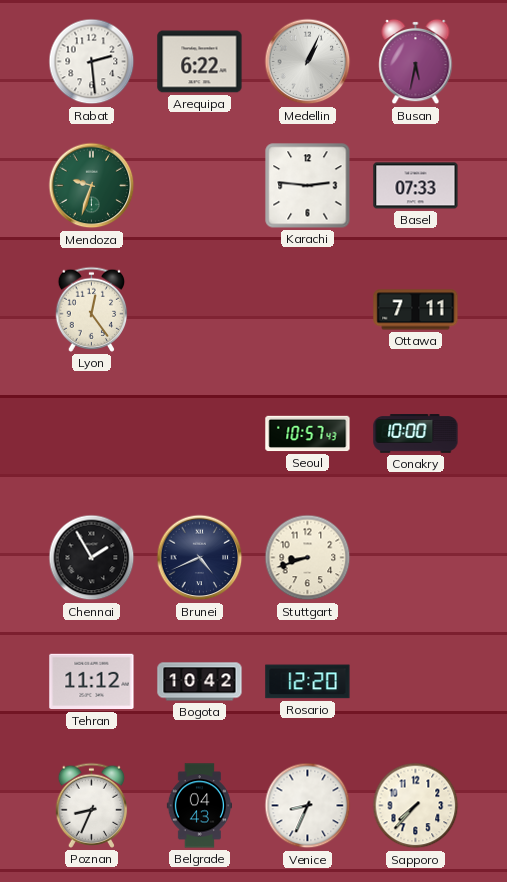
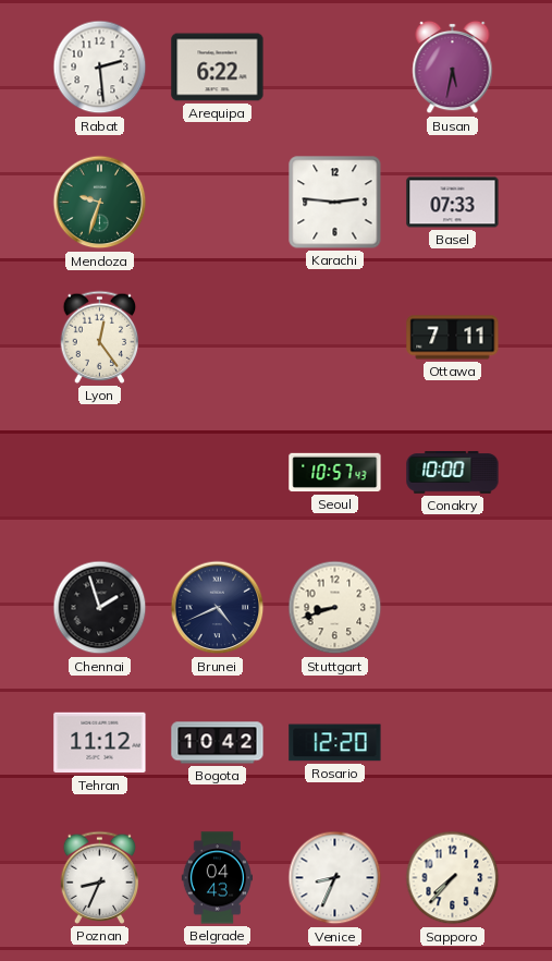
Medellin: 1:04 -> none (308, 62)
Chennai: 1:55 -> 1:57 (100, 608)
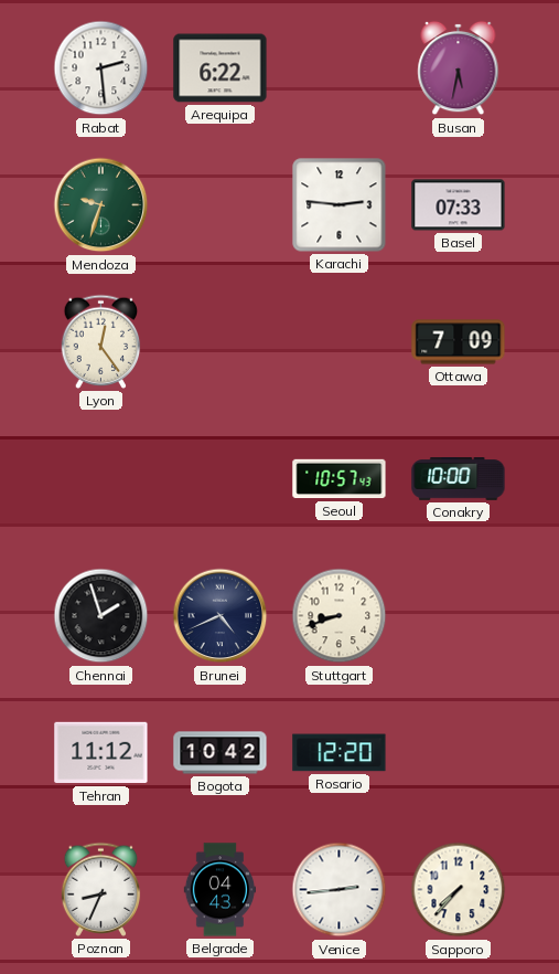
Ottawa: 7:11 -> 7:09 (459, 342)
Venice: 8:34 -> 2:44 (340, 890)
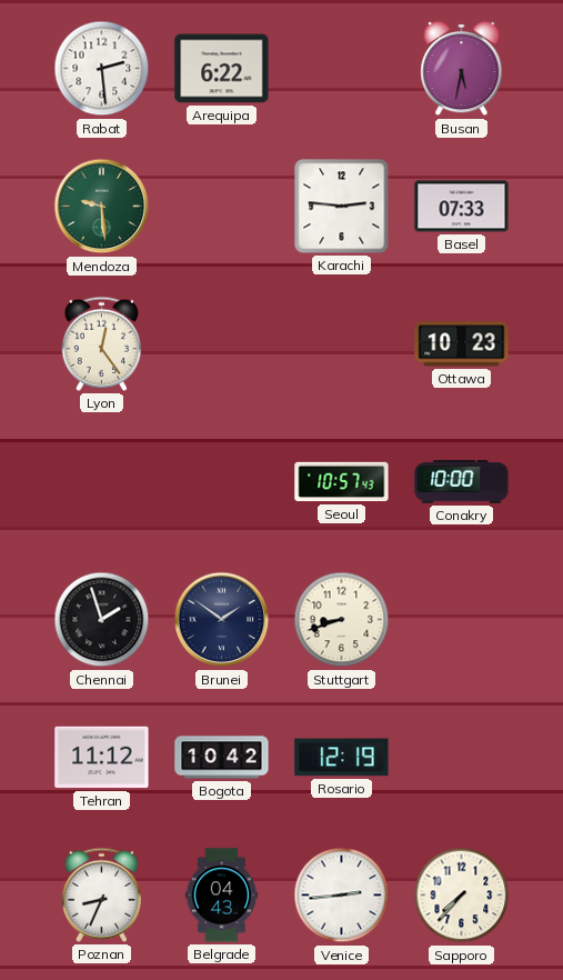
Mendoza: 9:33 -> 9:29 (102, 207)
Ottawa: 7:09 -> 10:23 (462, 344)
Brunei: 4:41 -> 1:51 (222, 620)
Rosario: 12:20 -> 12:19 (342, 758)
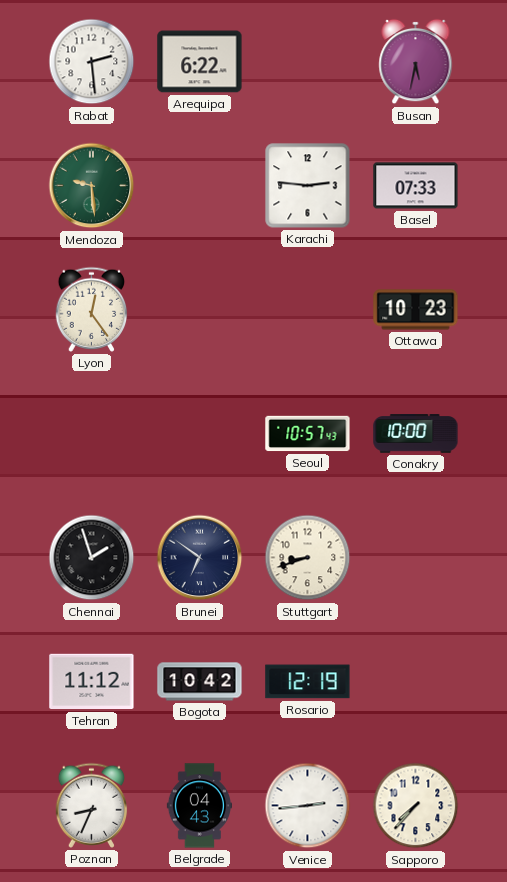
Brunei: 1:51 -> 6:51 (200, 558)
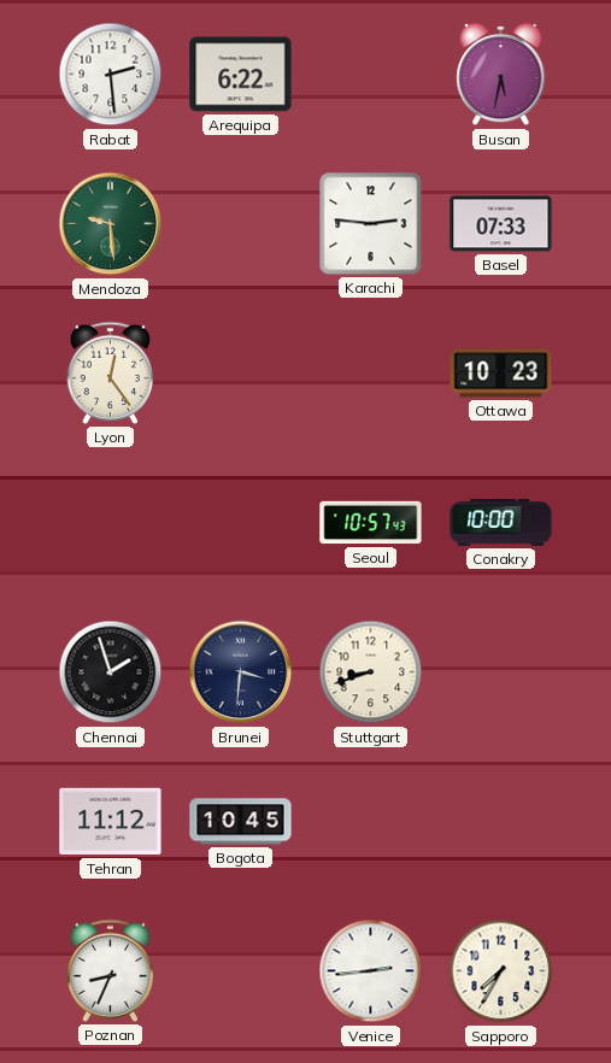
Brunei: 6:51 -> 3:31 (241, 673)
Bogota: 10:42 -> 10:45 (241, 822)
Rosario: 12:19 -> none (308, 682)
Belgrade: 04:43 -> none (199, 806)
Sapporo: 7:37 -> 7:35 (501, 971)
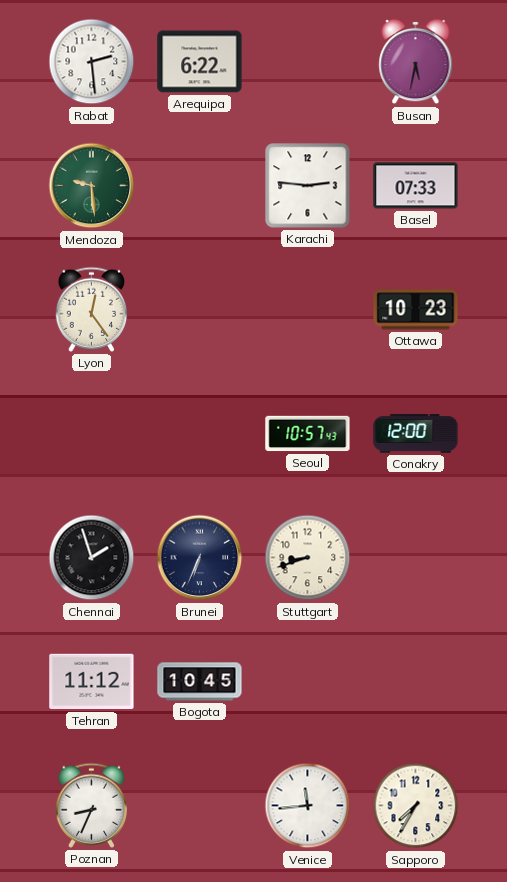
Conakry: 10:00 -> 12:00 (416, 434)
Brunei: 3:31 -> 6:34 (200, 558)
Venice: 2:44 -> 11:44 (308, 806)
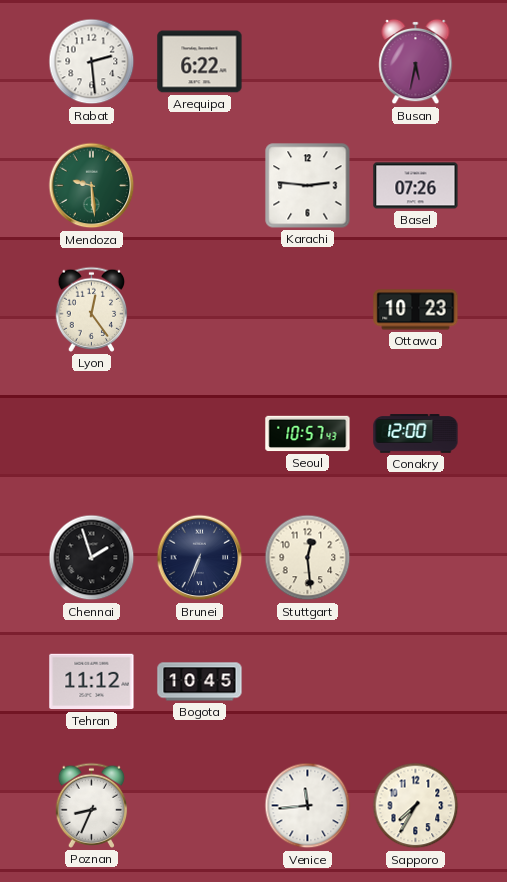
Basel: 07:33 -> 07:26 (416, 186)
Stuttgart: 8:42 -> 12:29 (308, 558)
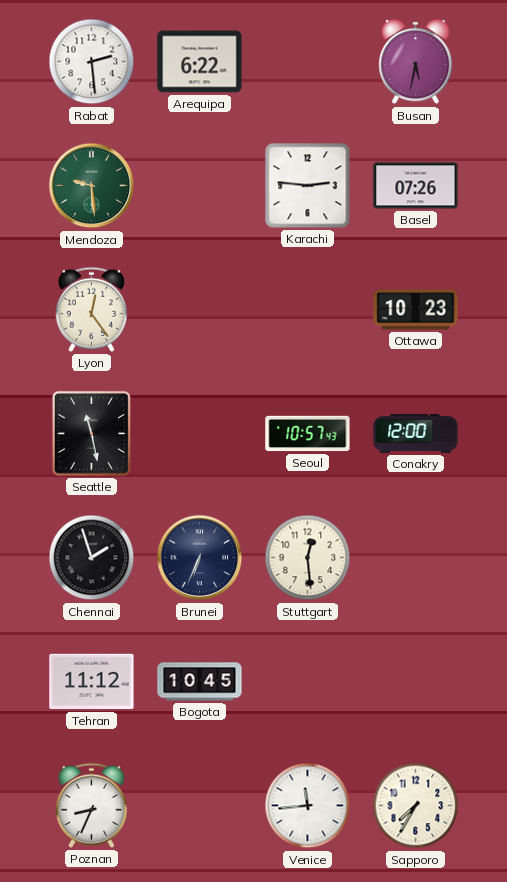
Seattle: none -> 11:28 (91, 433)
